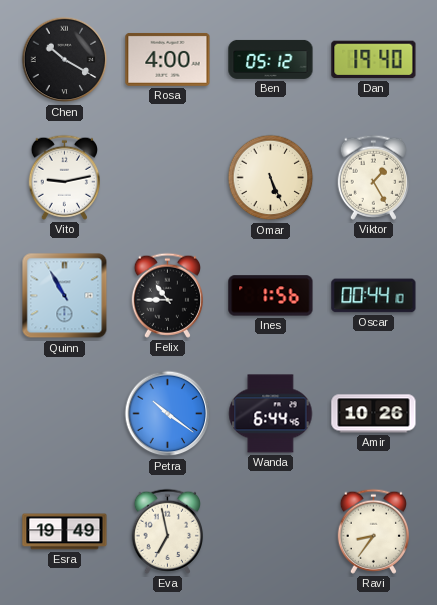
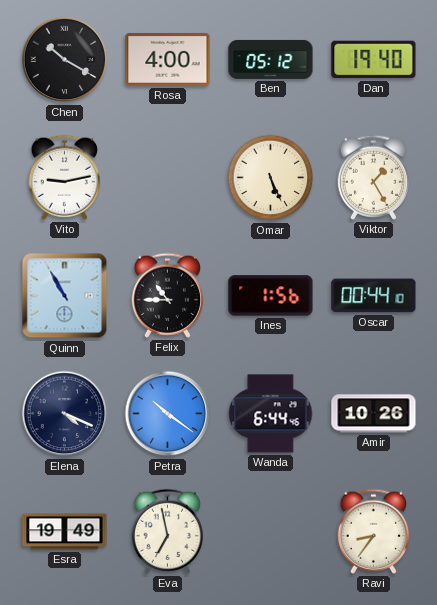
Elena: none -> 4:19 (65, 414)
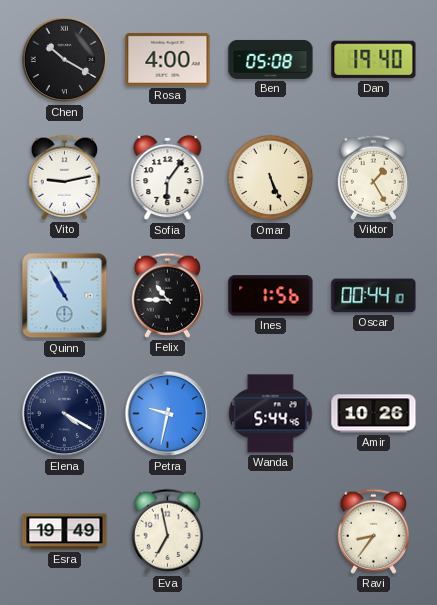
Ben: 05:12 -> 05:08 (271, 59)
Sofia: none -> 6:06 (168, 178)
Elena: 4:19 -> 4:20 (65, 414)
Petra: 10:21 -> 9:32 (168, 414)
Wanda: 6:44 -> 5:44 (271, 414)
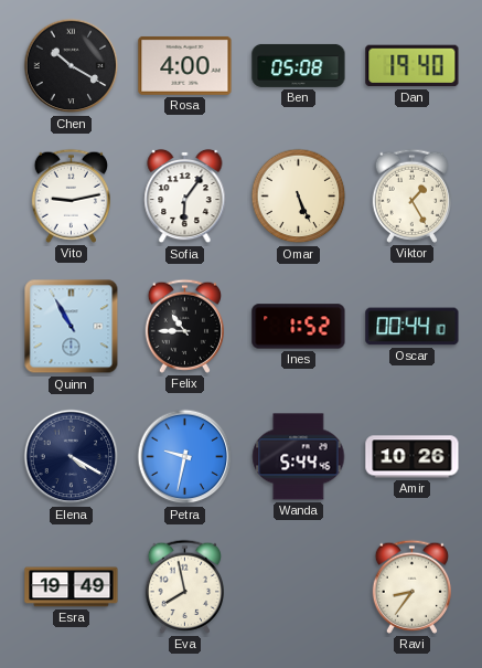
Ines: 1:56 -> 1:52 (299, 327)
Eva: 6:58 -> 7:58 (184, 586)
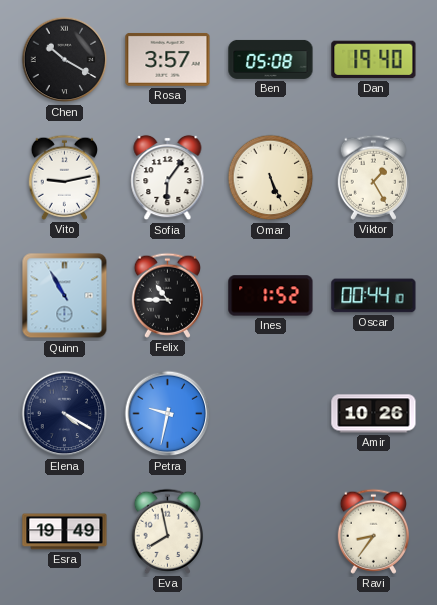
Rosa: 4:00 -> 3:57 (168, 59)
Wanda: 5:44 -> none (299, 457)
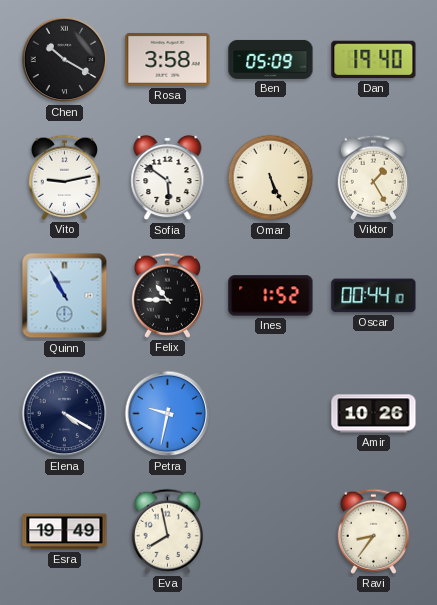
Rosa: 3:57 -> 3:58 (168, 59)
Ben: 05:08 -> 05:09 (271, 59)
Sofia: 6:06 -> 5:51 (168, 178)
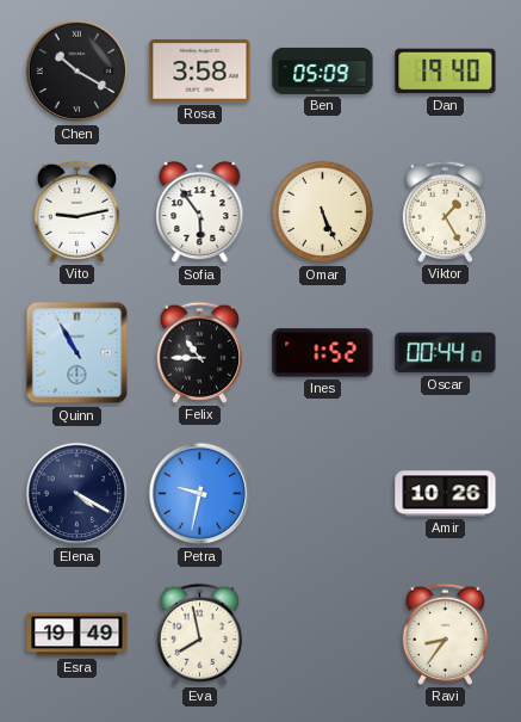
Sofia: 5:51 -> 5:54 (200, 212)
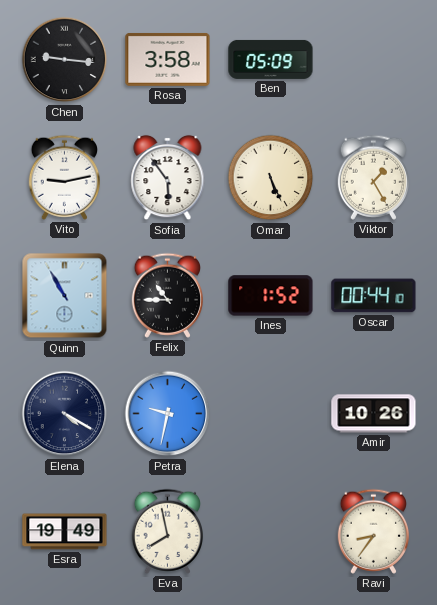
Chen: 10:20 -> 9:16 (65, 60)
Dan: 19:40 -> none (446, 72)
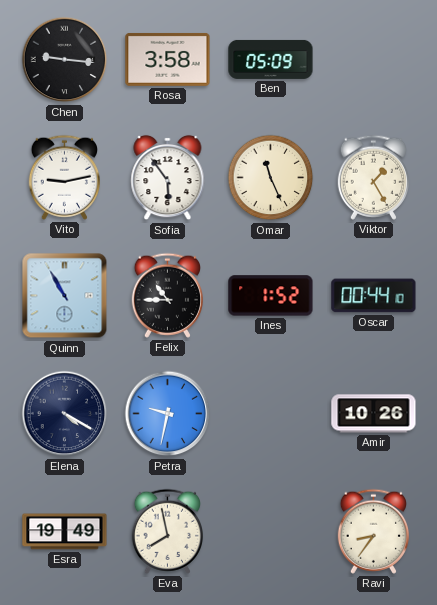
Omar: 5:26 -> 11:26 (271, 178)
